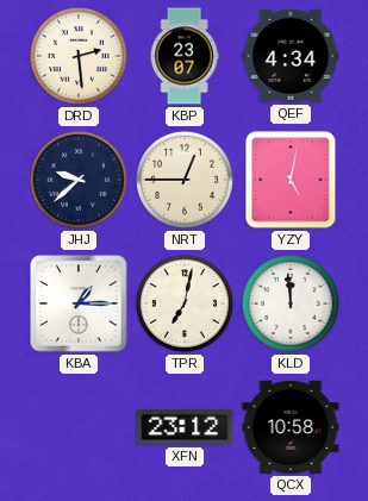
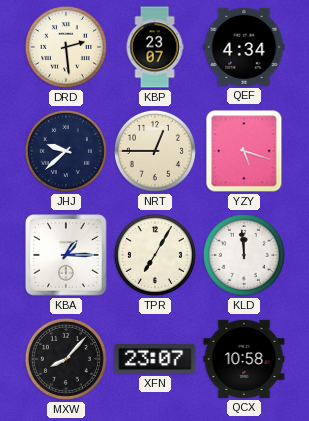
YZY: 5:02 -> 5:18 (244, 151)
TPR: 7:02 -> 7:05 (155, 255)
MXW: none -> 8:07 (66, 359)
XFN: 23:12 -> 23:07 (155, 359)
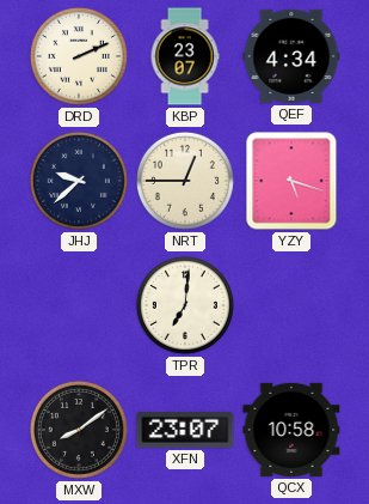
DRD: 2:29 -> 2:11 (79, 56)
KBA: 1:15 -> none (66, 255)
TPR: 7:05 -> 7:01 (185, 305)
KLD: 11:59 -> none (244, 255)
MXW: 8:07 -> 8:09 (79, 430)
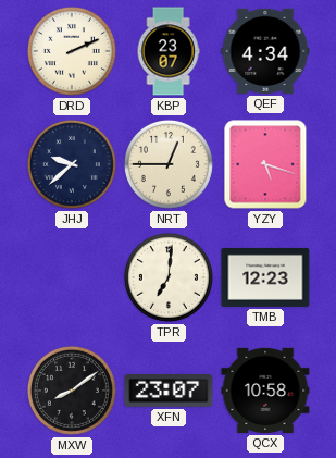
TMB: none -> 12:23 (265, 277)
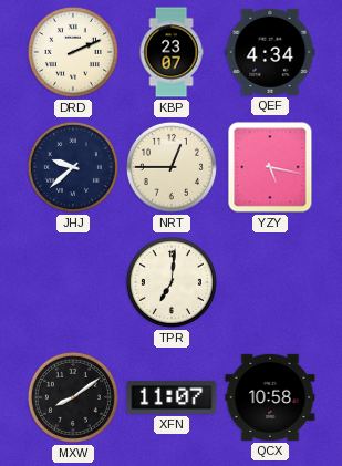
YZY: 5:18 -> 5:17 (270, 167)
TMB: 12:23 -> none (265, 277)
XFN: 23:07 -> 11:07 (172, 397)
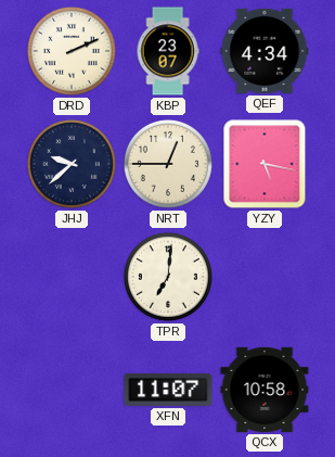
MXW: 8:09 -> none (73, 397)
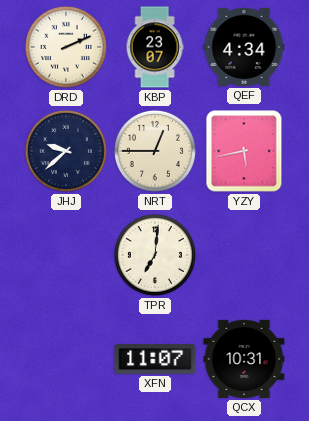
YZY: 5:17 -> 5:43 (244, 151)
QCX: 10:58 -> 10:31 (244, 359)
